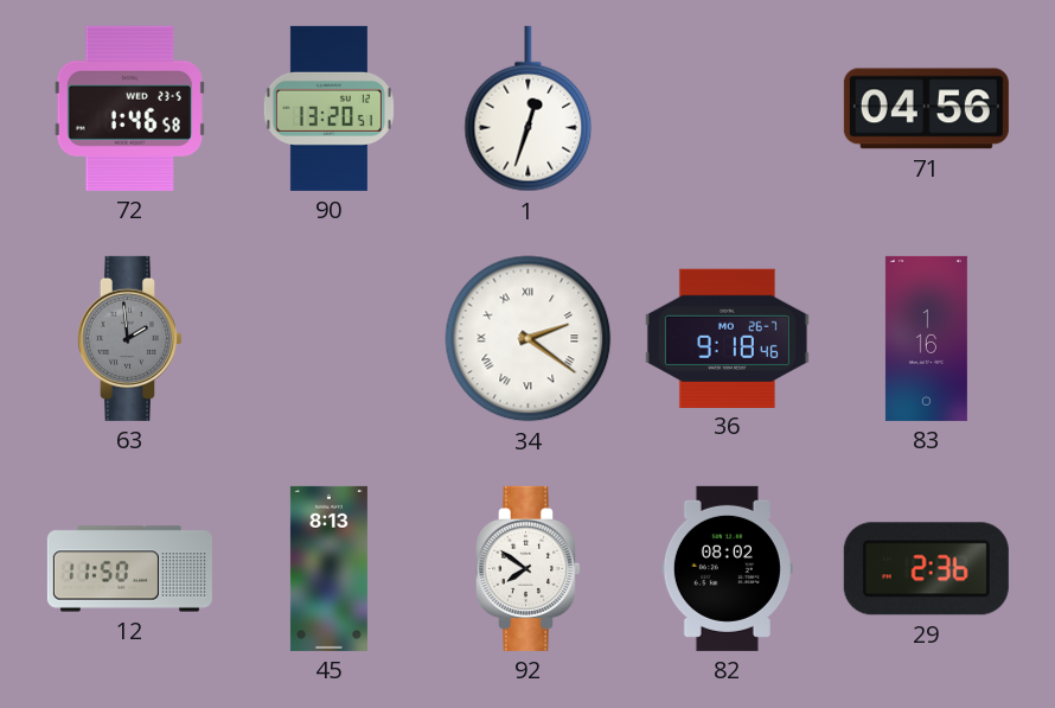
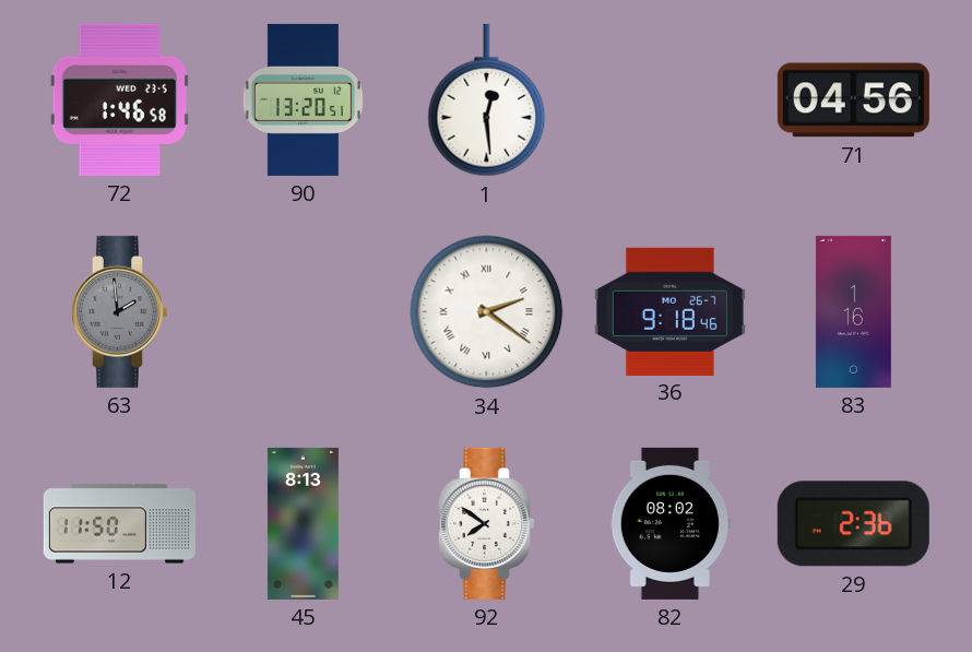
1: 12:33 -> 12:29 (487, 100)
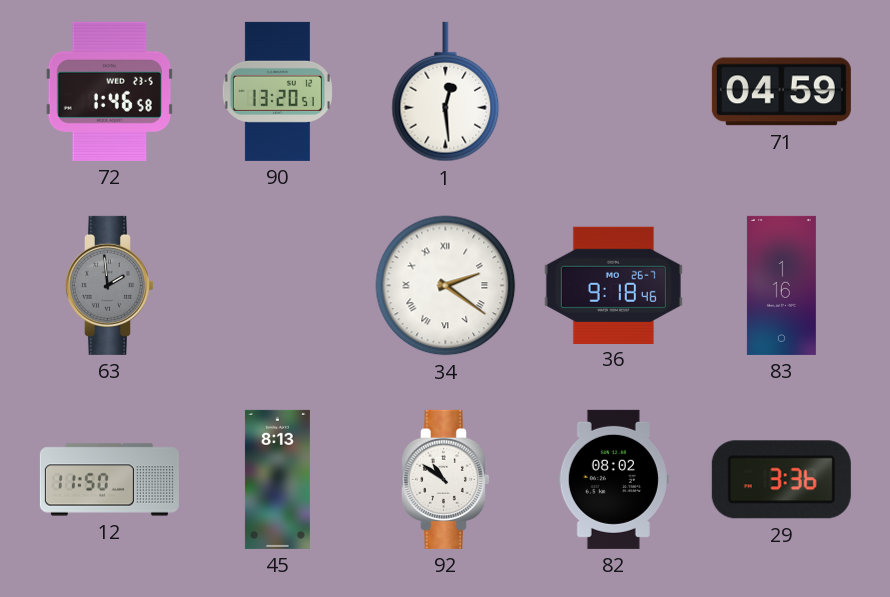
71: 04:56 -> 04:59 (781, 92)
92: 7:51 -> 10:51 (445, 479)
29: 2:36 -> 3:36 (781, 480)
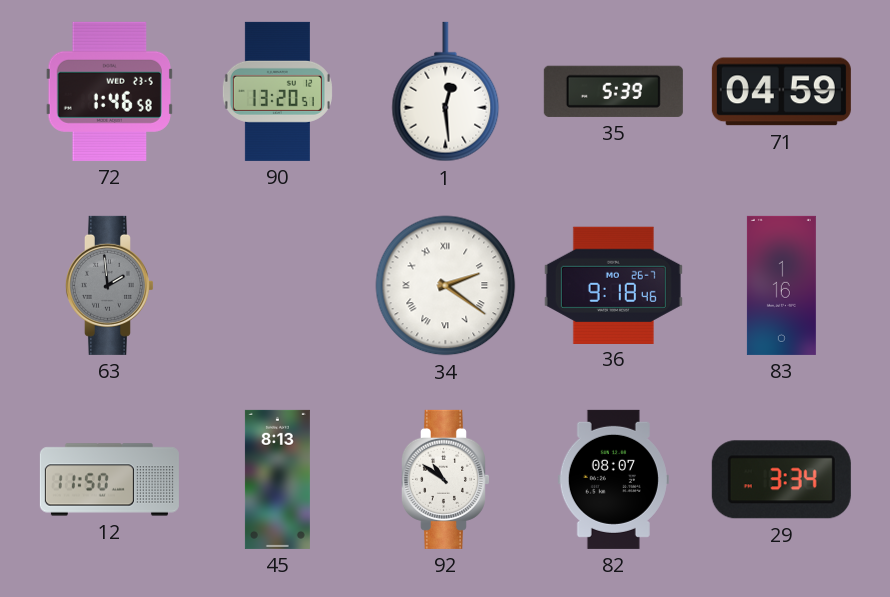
35: none -> 5:39 (613, 91)
82: 08:02 -> 08:07 (613, 479)
29: 3:36 -> 3:34 (781, 480)
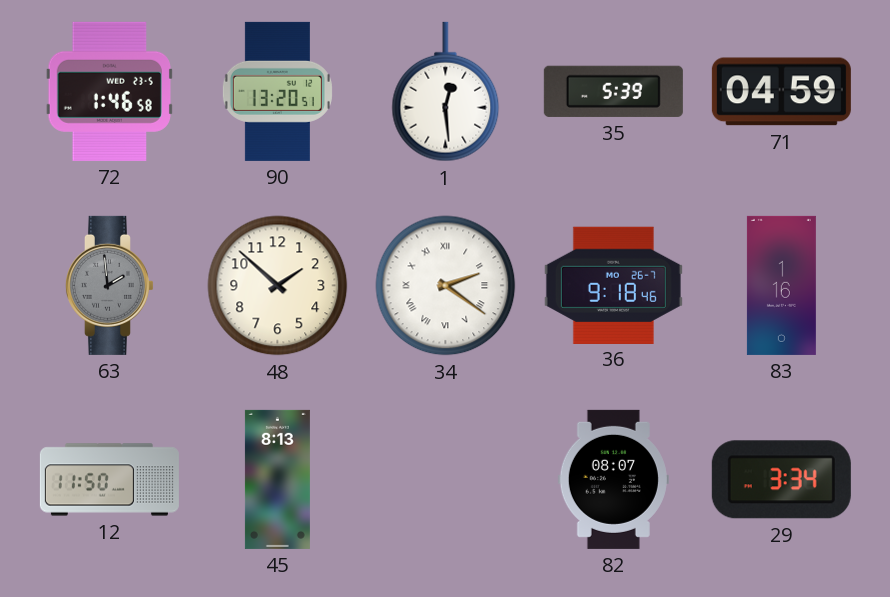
48: none -> 1:52 (278, 286)
92: 10:51 -> none (445, 479)
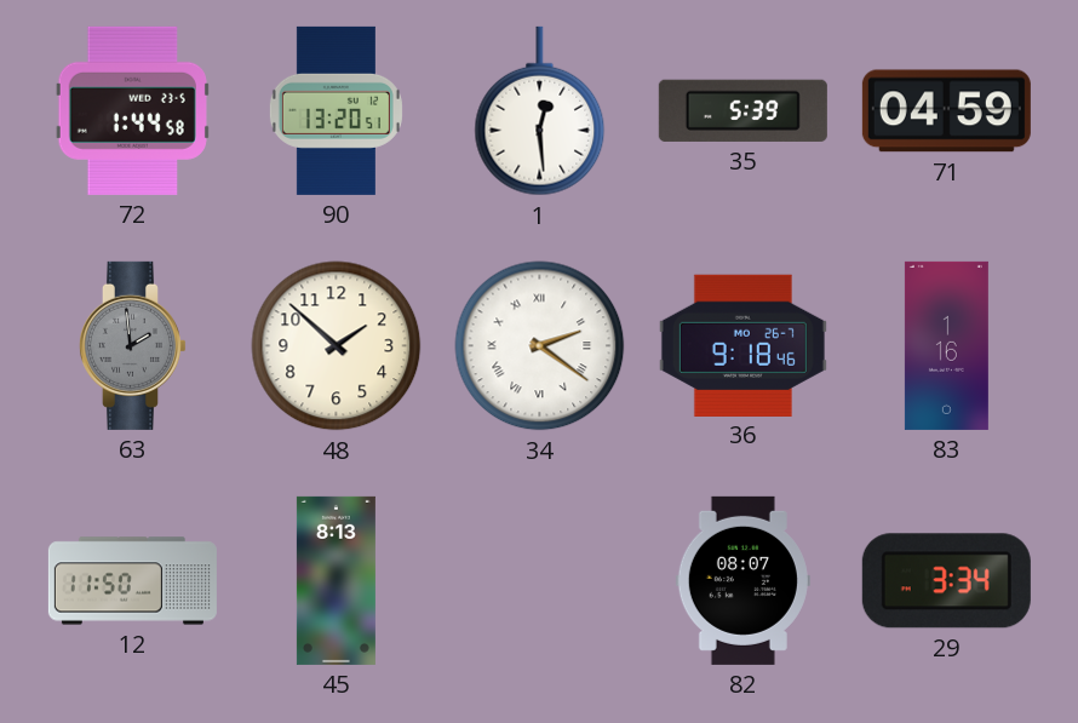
72: 1:46 -> 1:44 (132, 110)
